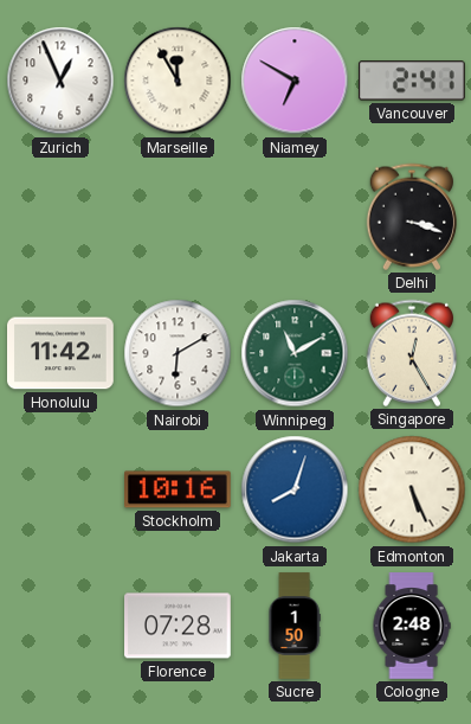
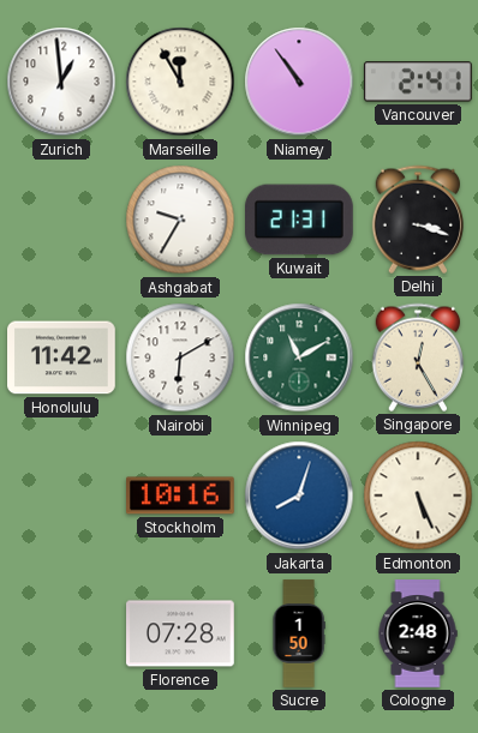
Zurich: 12:56 -> 12:59 (61, 82)
Niamey: 6:50 -> 10:54 (299, 82)
Ashgabat: none -> 9:35 (180, 220)
Kuwait: none -> 21:31 (300, 220)
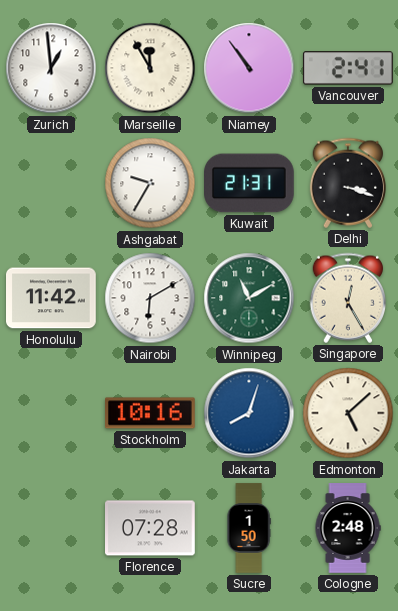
Edmonton: 5:26 -> 5:08 (348, 413)
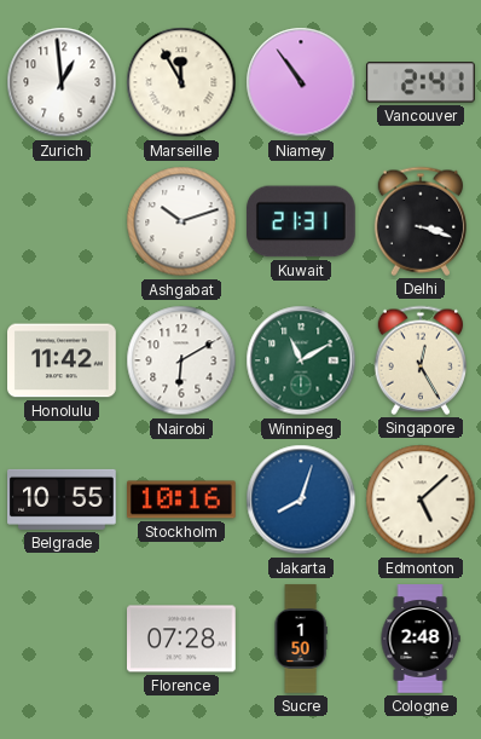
Ashgabat: 9:35 -> 10:12 (181, 221)
Belgrade: none -> 10:55 (63, 500)
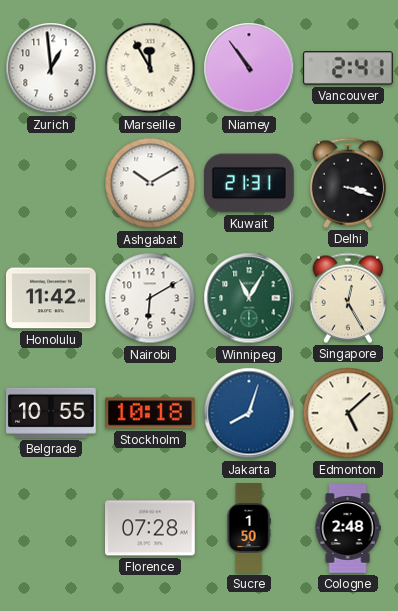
Ashgabat: 10:12 -> 10:10 (150, 183)
Winnipeg: 11:10 -> 11:05 (249, 298)
Stockholm: 10:16 -> 10:18 (151, 413)
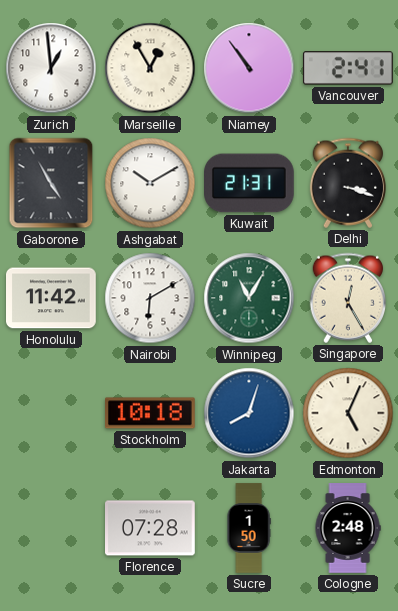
Marseille: 11:55 -> 12:55 (150, 68)
Gaborone: none -> 4:55 (51, 183)
Belgrade: 10:55 -> none (52, 413)
Edmonton: 5:08 -> 5:04 (348, 413)
